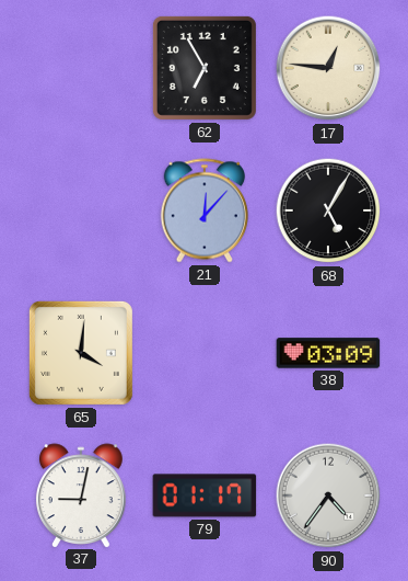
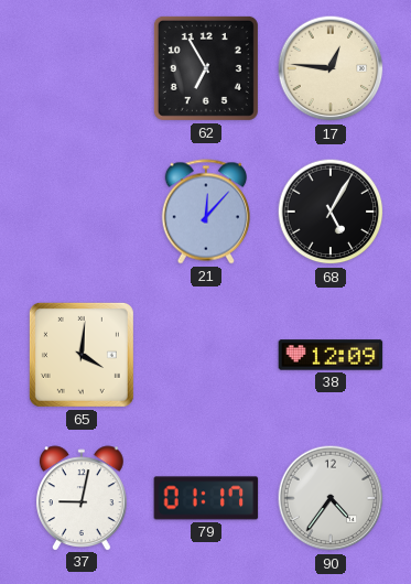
38: 03:09 -> 12:09 (331, 355)
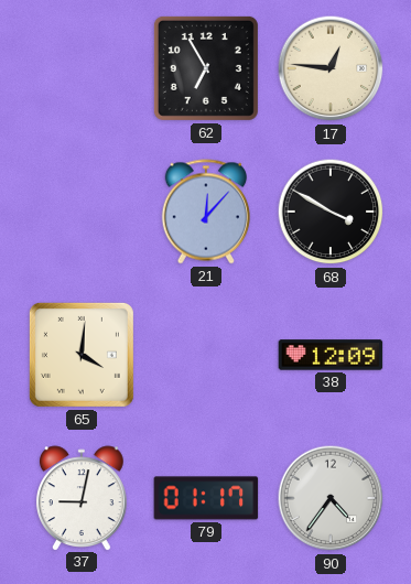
68: 5:05 -> 3:50 (331, 212)
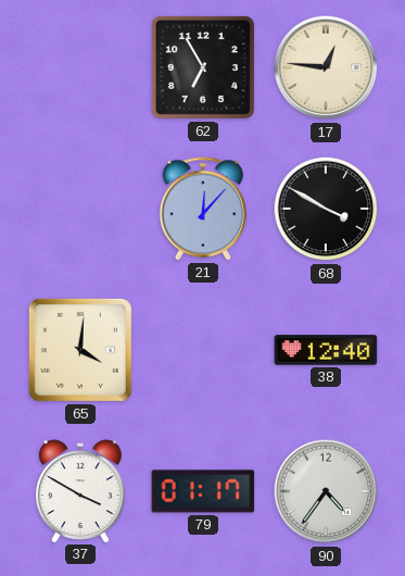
38: 12:09 -> 12:40 (326, 350)
37: 9:02 -> 3:50 (80, 491)
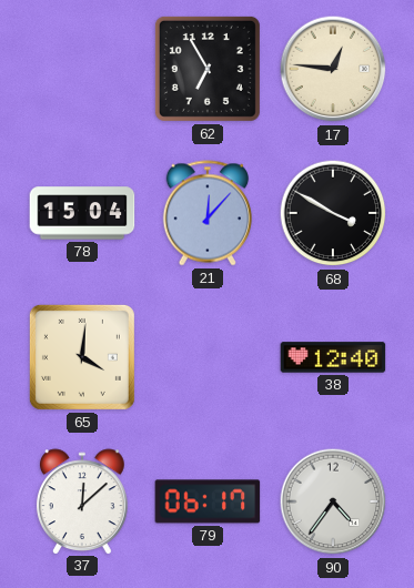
78: none -> 15:04 (82, 213)
37: 3:50 -> 12:08 (82, 501)
79: 01:17 -> 06:17 (208, 501)
